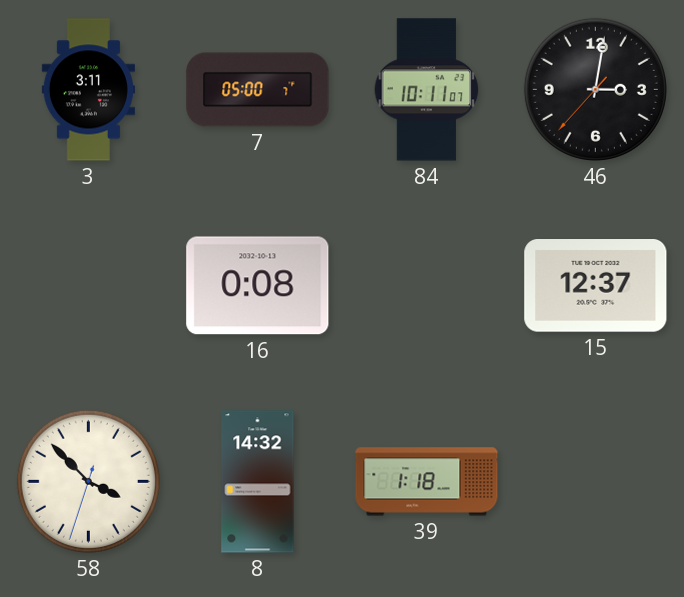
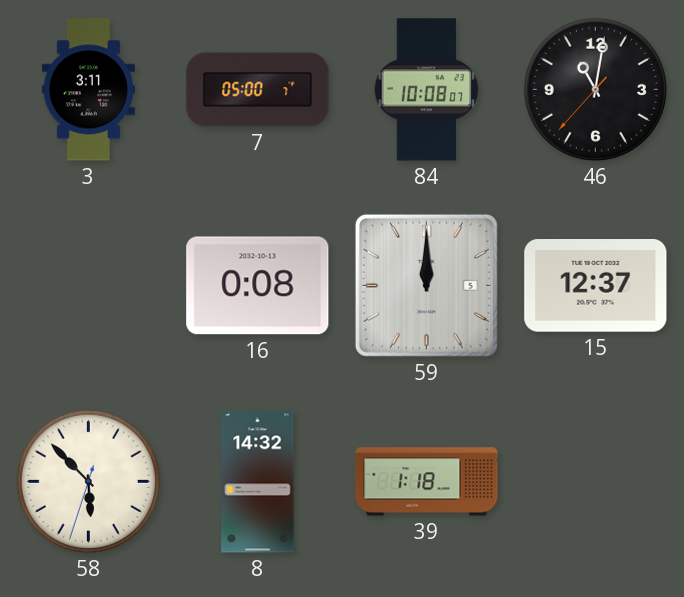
84: 10:11 -> 10:08 (427, 90)
46: 3:01 -> 11:01 (595, 89)
59: none -> 12:00 (426, 285)
58: 3:52 -> 5:52 (88, 481)
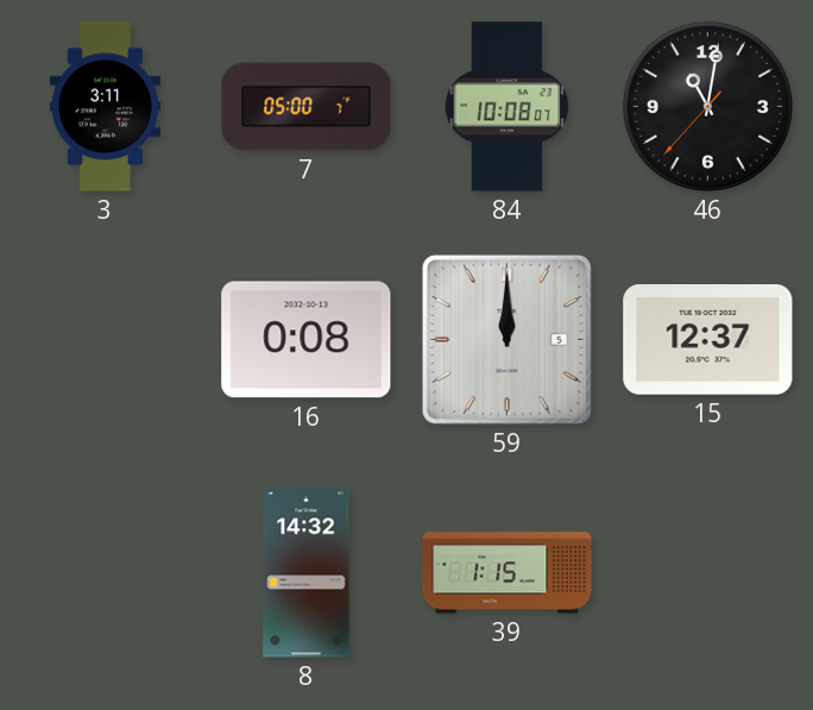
58: 5:52 -> none (88, 481)
39: 1:18 -> 1:15 (508, 573)
